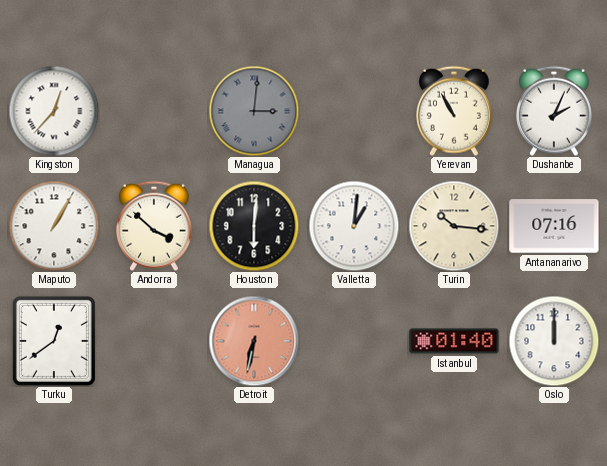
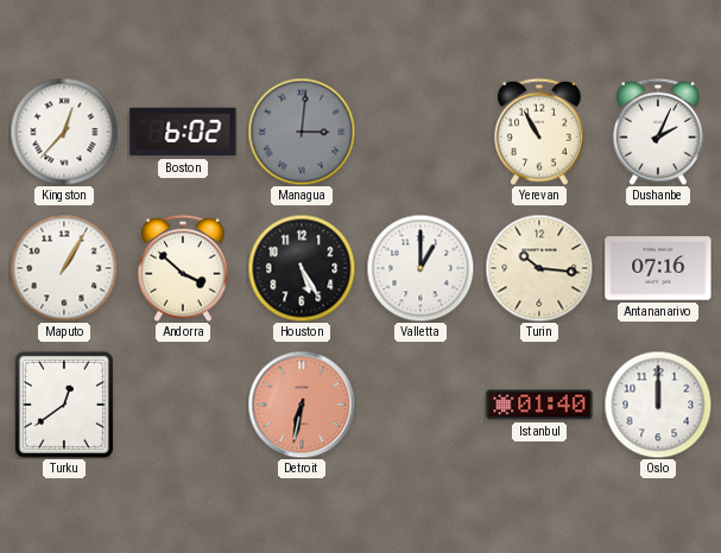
Boston: none -> 6:02 (183, 132)
Houston: 6:01 -> 5:25 (302, 268)
Valletta: 1:01 -> 1:00 (420, 268)
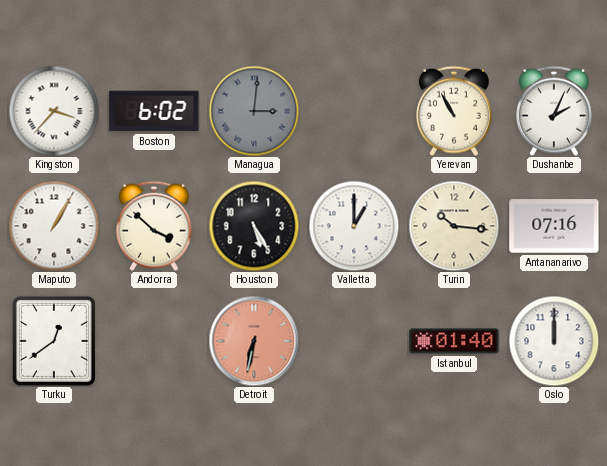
Kingston: 12:37 -> 3:37 (54, 111)
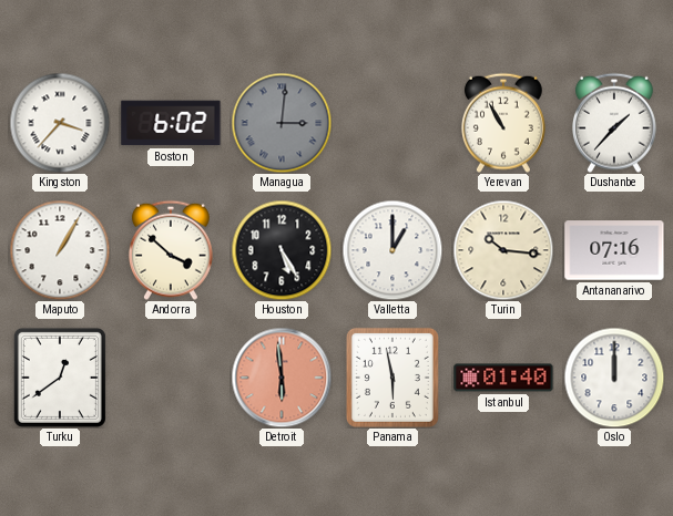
Dushanbe: 2:04 -> 1:37 (614, 123)
Detroit: 6:32 -> 5:59 (282, 378)
Panama: none -> 5:58 (392, 378)
